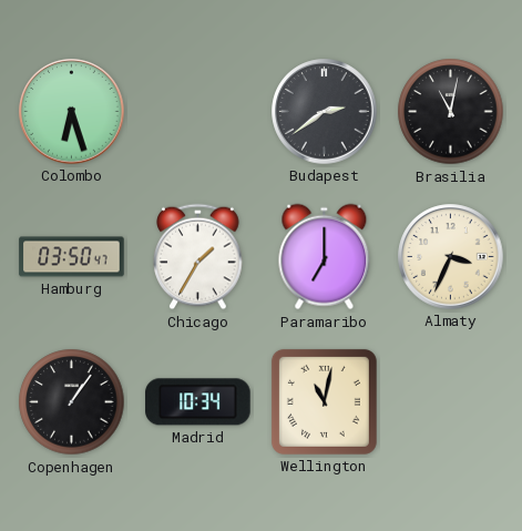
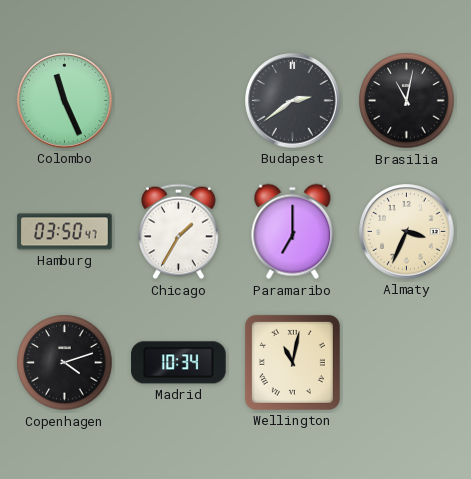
Colombo: 6:27 -> 11:26 (65, 101)
Copenhagen: 1:06 -> 4:12 (65, 363)
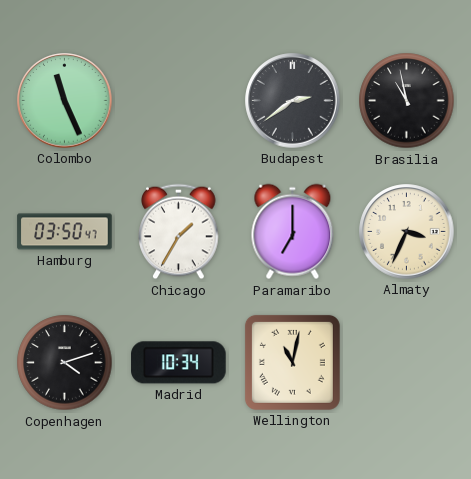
Brasilia: 11:02 -> 10:58 (407, 101)
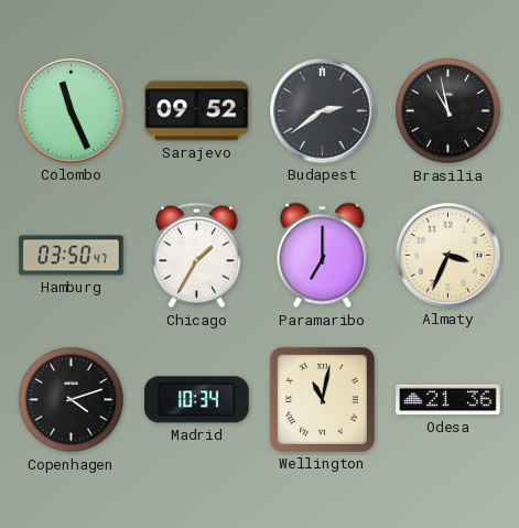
Sarajevo: none -> 09:52 (197, 111)
Odesa: none -> 21:36 (448, 400)
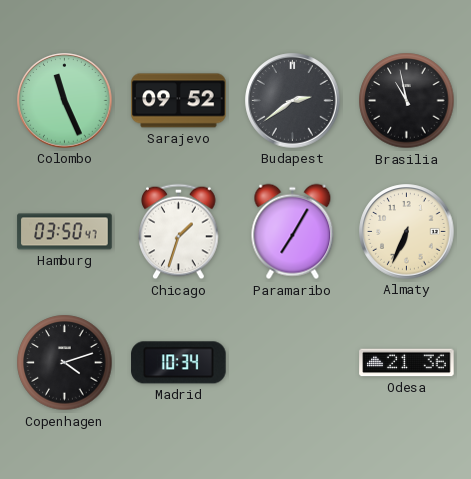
Chicago: 1:35 -> 1:33 (179, 232)
Paramaribo: 7:00 -> 7:05 (293, 232)
Almaty: 3:34 -> 6:34 (407, 232)
Wellington: 11:02 -> none (322, 399)
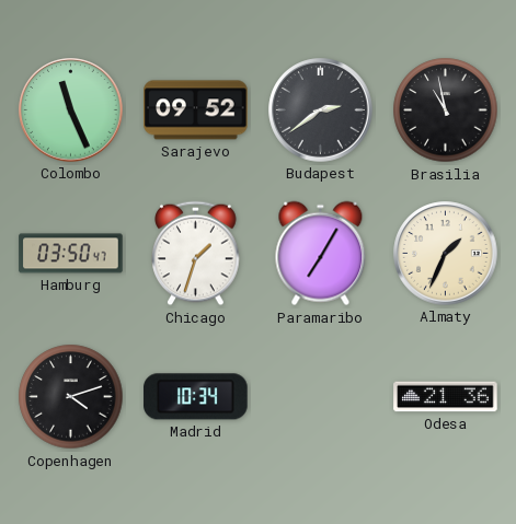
Almaty: 6:34 -> 1:34 (446, 254)
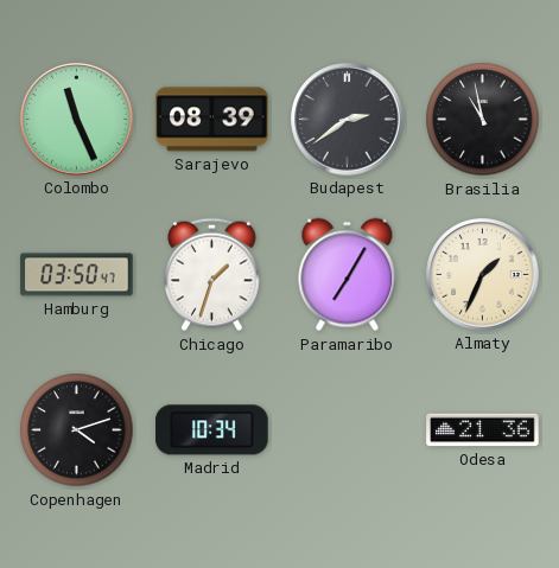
Sarajevo: 09:52 -> 08:39 (212, 120)
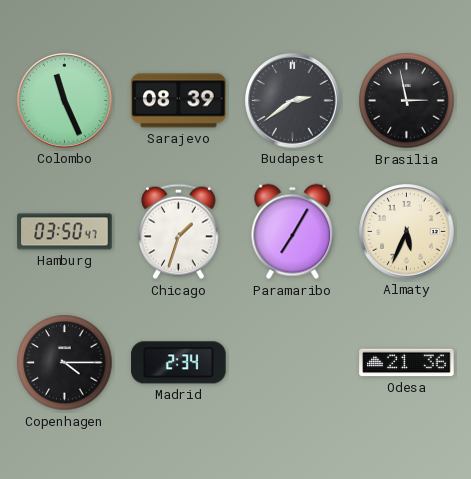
Brasilia: 10:58 -> 2:58 (407, 101)
Almaty: 1:34 -> 5:34 (407, 232)
Copenhagen: 4:12 -> 4:15 (65, 363)
Madrid: 10:34 -> 2:34 (179, 363)
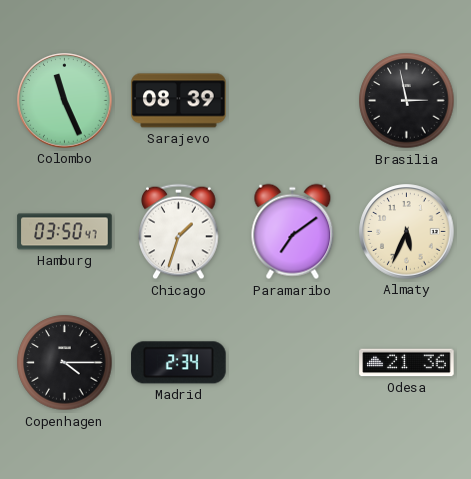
Budapest: 2:39 -> none (293, 101)
Paramaribo: 7:05 -> 7:09 (293, 232)
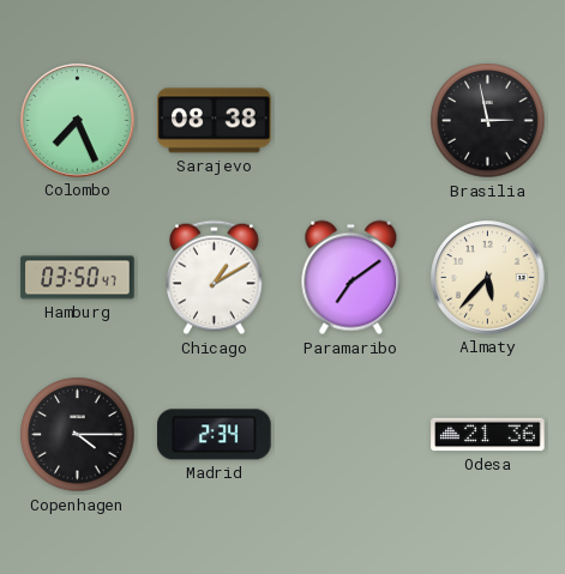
Colombo: 11:26 -> 7:26 (78, 121)
Sarajevo: 08:39 -> 08:38 (215, 121)
Chicago: 1:33 -> 1:10 (215, 278)
Almaty: 5:34 -> 5:37 (488, 278)
